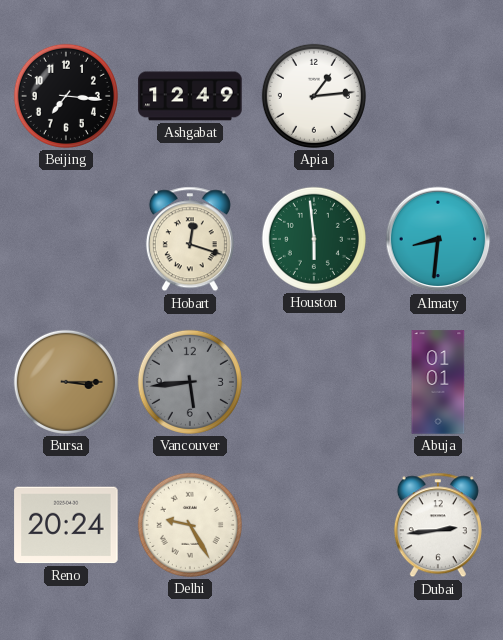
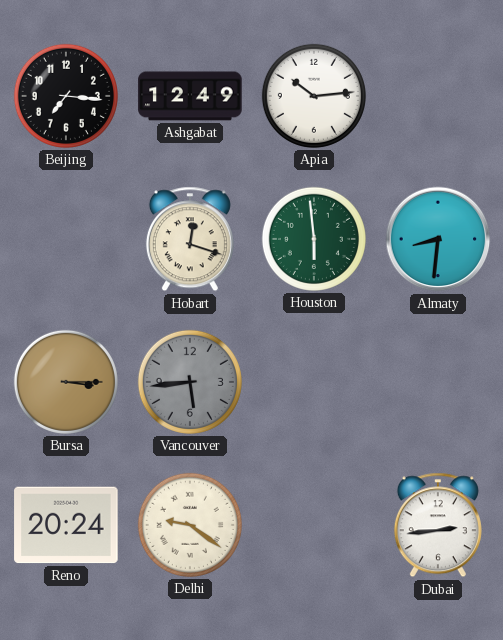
Apia: 1:14 -> 10:14 (314, 96)
Abuja: 01:01 -> none (438, 382)
Delhi: 9:25 -> 9:21 (190, 525)
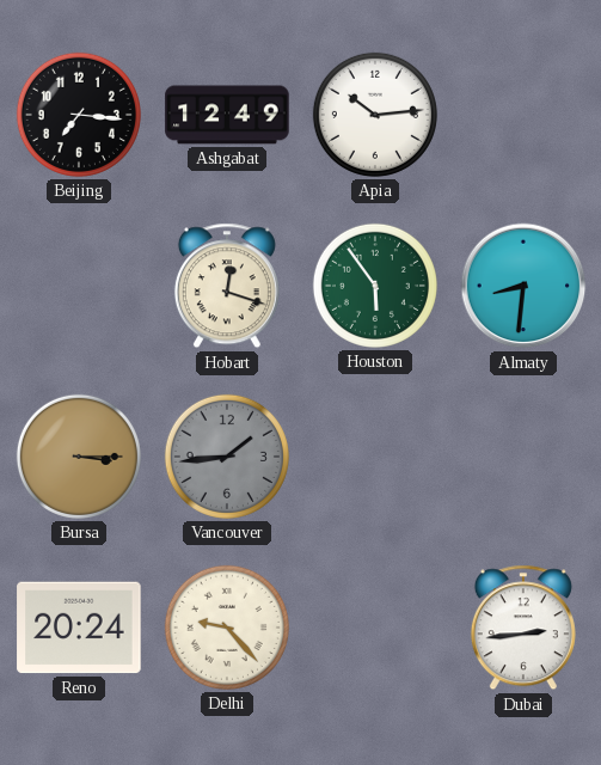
Houston: 5:59 -> 5:54 (375, 286)
Vancouver: 5:44 -> 1:44 (227, 457)
Delhi: 9:21 -> 9:23 (227, 628)
